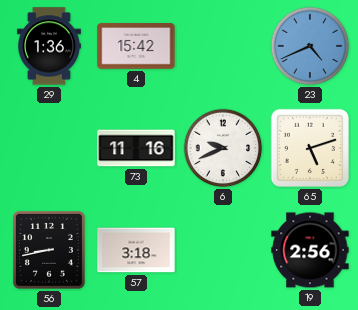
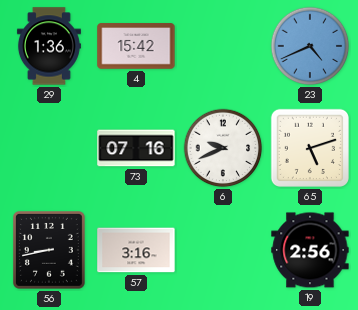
73: 11:16 -> 07:16 (136, 148)
57: 3:18 -> 3:16 (136, 250)
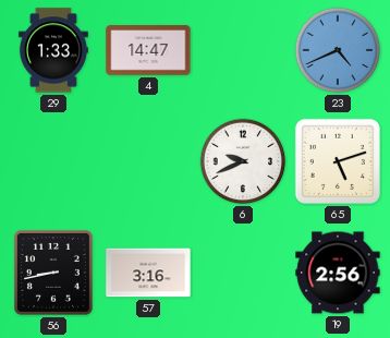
29: 1:36 -> 1:33 (53, 50)
4: 15:42 -> 14:47 (148, 50)
73: 07:16 -> none (136, 148)
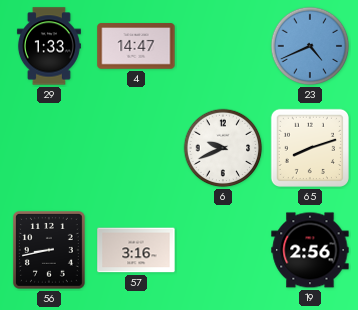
65: 5:12 -> 8:12 (310, 148)
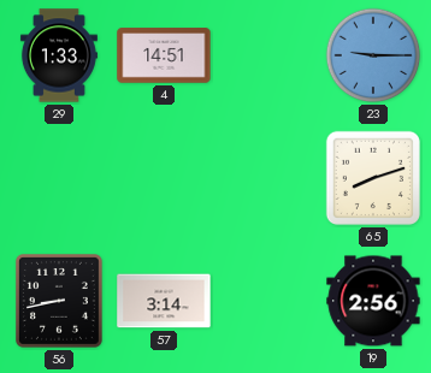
4: 14:47 -> 14:51 (164, 55)
23: 4:41 -> 9:15 (373, 55)
6: 9:41 -> none (223, 148)
57: 3:16 -> 3:14 (164, 301)
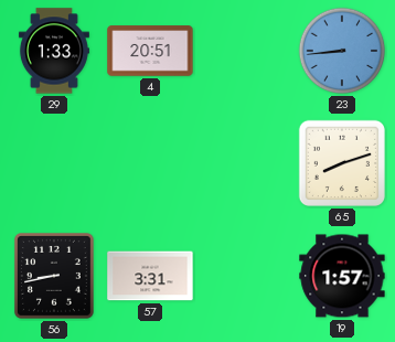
4: 14:51 -> 20:51 (150, 51)
23: 9:15 -> 8:44 (342, 51)
57: 3:14 -> 3:31 (150, 276)
19: 2:56 -> 1:57 (342, 276)
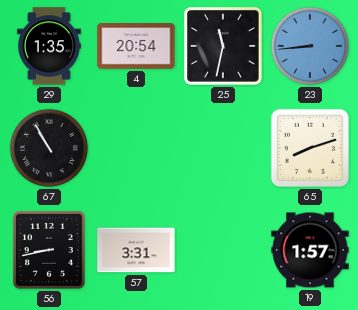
29: 1:33 -> 1:35 (49, 46)
4: 20:51 -> 20:54 (136, 46)
25: none -> 11:32 (223, 46)
67: none -> 10:55 (49, 148)
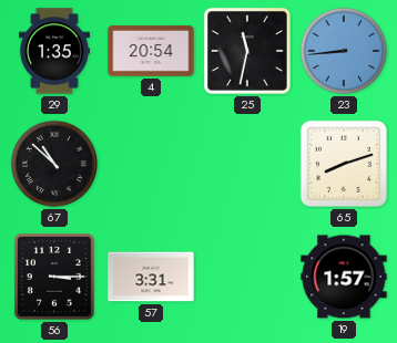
67: 10:55 -> 10:52 (54, 164)
56: 8:43 -> 3:15 (54, 278)
